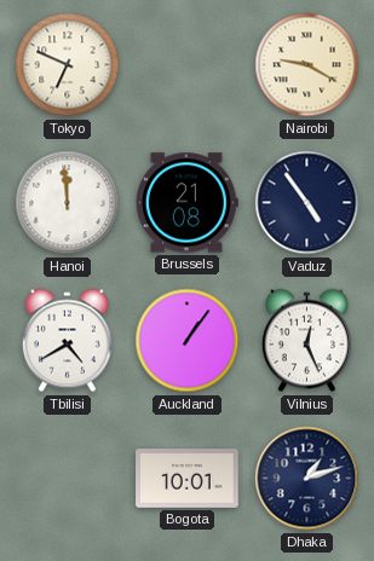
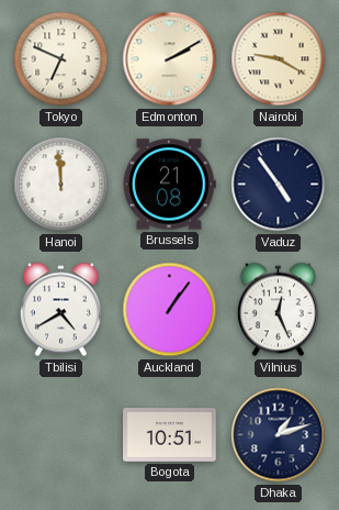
Edmonton: none -> 2:10 (170, 59)
Bogota: 10:01 -> 10:51 (170, 435)
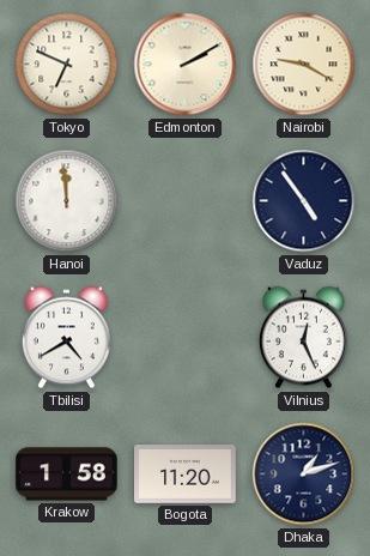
Brussels: 21:08 -> none (169, 185)
Auckland: 1:06 -> none (170, 310)
Krakow: none -> 1:58 (67, 475)
Bogota: 10:51 -> 11:20 (186, 475)
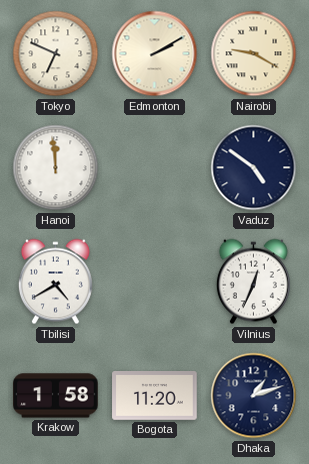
Vaduz: 4:54 -> 4:51 (254, 168)
Vilnius: 12:26 -> 12:34 (253, 282)
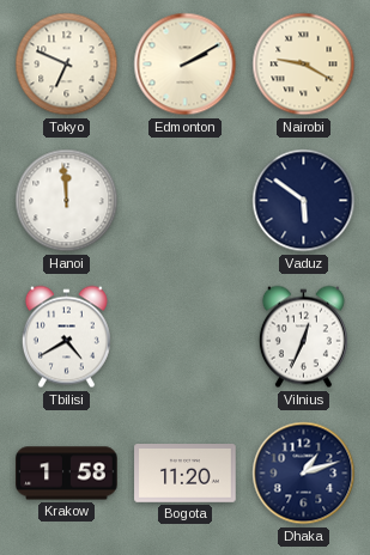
Vaduz: 4:51 -> 5:51 (304, 201)
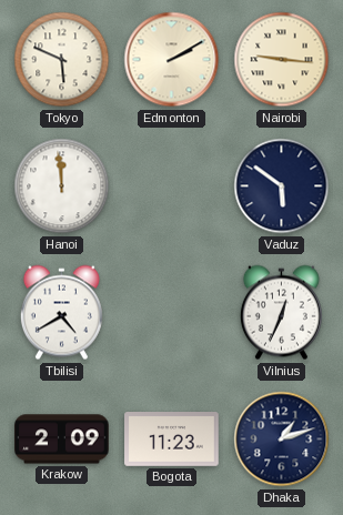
Tokyo: 6:49 -> 5:49 (62, 60)
Nairobi: 9:20 -> 9:16 (282, 60)
Krakow: 1:58 -> 2:09 (62, 440)
Bogota: 11:20 -> 11:23 (172, 440)
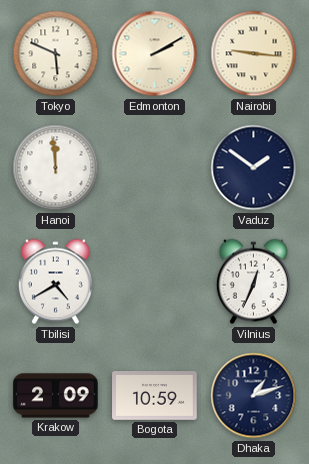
Vaduz: 5:51 -> 1:51 (254, 168)
Bogota: 11:23 -> 10:59 (155, 396)
